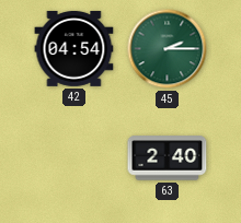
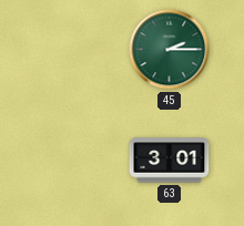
42: 04:54 -> none (74, 48)
63: 2:40 -> 3:01 (170, 161)
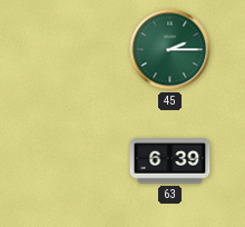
63: 3:01 -> 6:39 (170, 161)
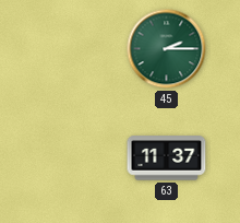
63: 6:39 -> 11:37 (167, 159)
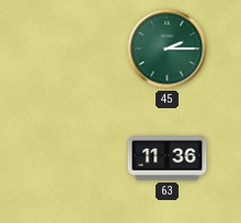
63: 11:37 -> 11:36 (168, 159)
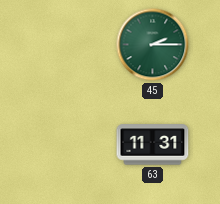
63: 11:36 -> 11:31 (153, 145)
